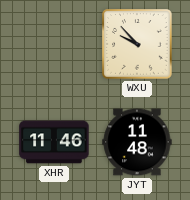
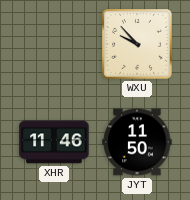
JYT: 11:48 -> 11:50 (137, 142)
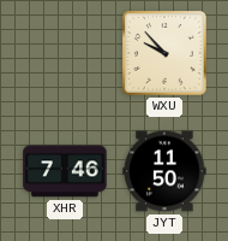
XHR: 11:46 -> 7:46 (65, 171)
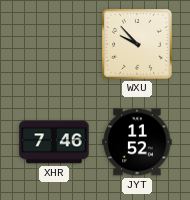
JYT: 11:50 -> 11:52 (137, 142)
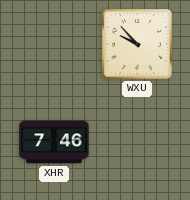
JYT: 11:52 -> none (137, 142)
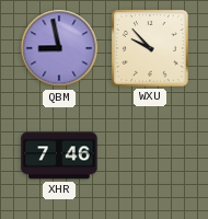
QBM: none -> 8:58 (59, 48)
